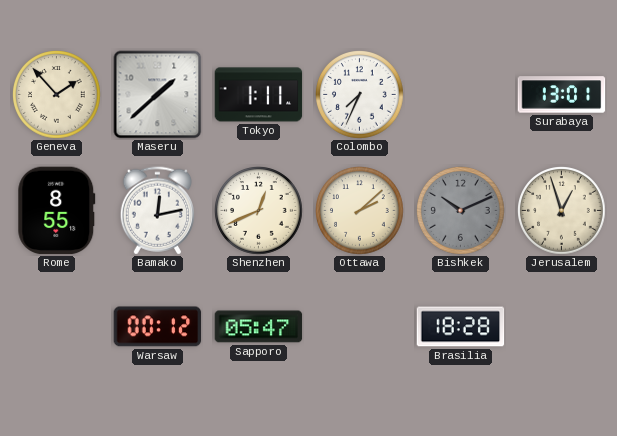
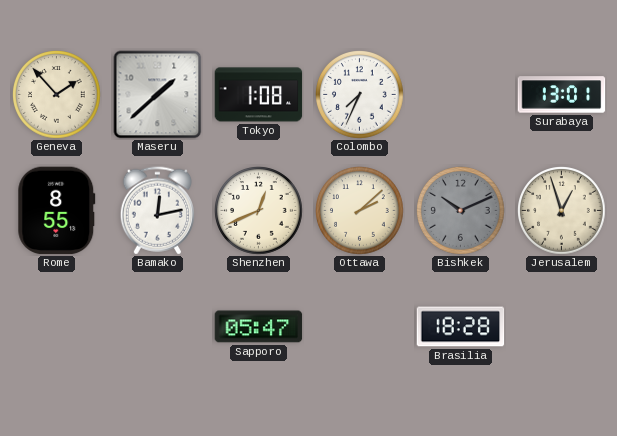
Tokyo: 1:11 -> 1:08 (259, 95)
Warsaw: 00:12 -> none (158, 327)
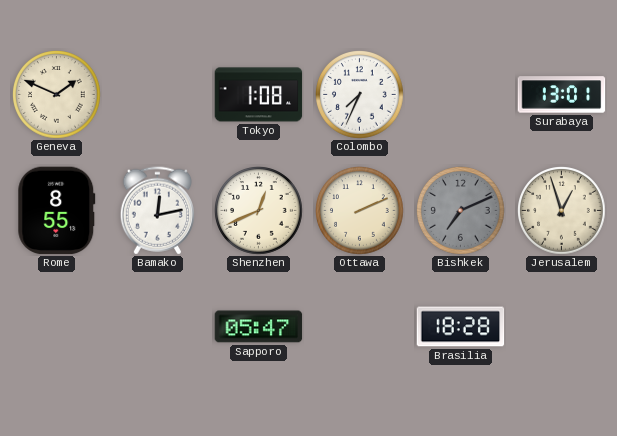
Geneva: 1:53 -> 1:49 (57, 95)
Maseru: 1:38 -> none (158, 95)
Ottawa: 2:08 -> 2:11 (360, 211)
Bishkek: 10:11 -> 7:11 (461, 211)
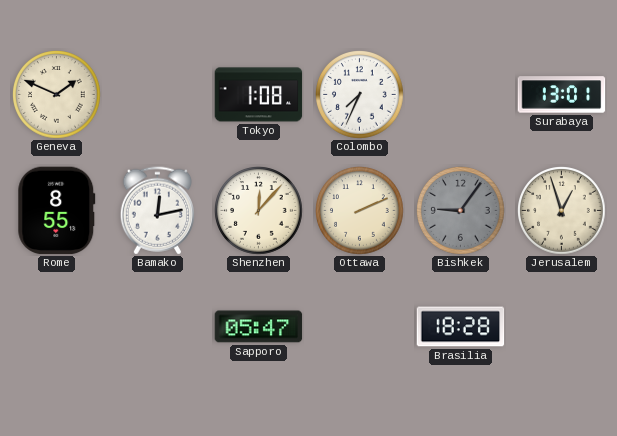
Shenzhen: 12:41 -> 12:07 (259, 211)
Bishkek: 7:11 -> 9:06 (461, 211)
